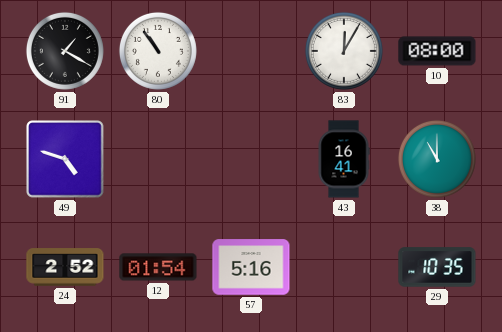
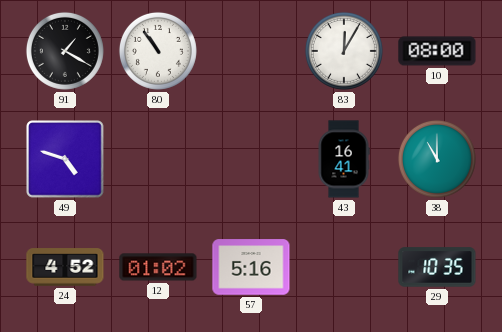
24: 2:52 -> 4:52 (65, 267)
12: 01:54 -> 01:02 (158, 267)
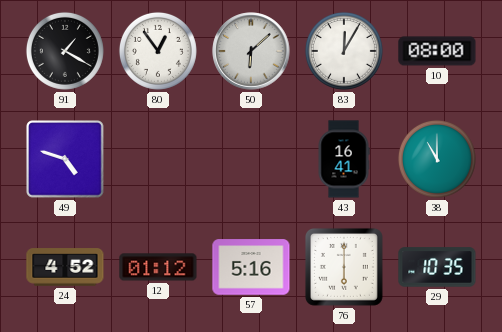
80: 10:54 -> 12:54 (158, 51)
50: none -> 6:08 (251, 51)
12: 01:02 -> 01:12 (158, 267)
76: none -> 6:00 (344, 267)
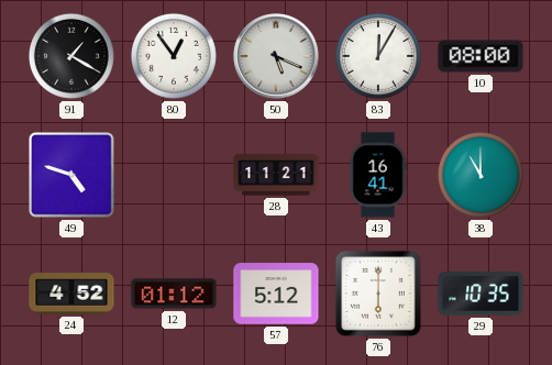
50: 6:08 -> 5:19 (276, 56)
28: none -> 11:21 (276, 175)
57: 5:16 -> 5:12 (276, 294)
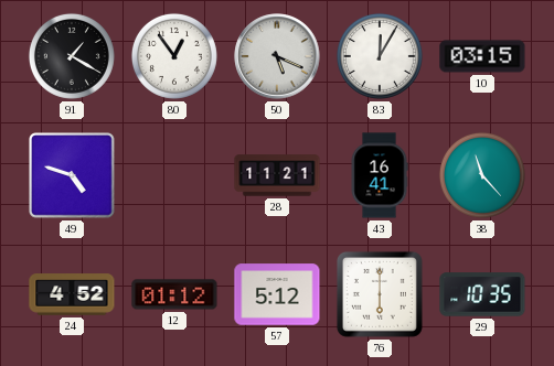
10: 08:00 -> 03:15 (482, 56)
38: 11:00 -> 11:23 (482, 175)
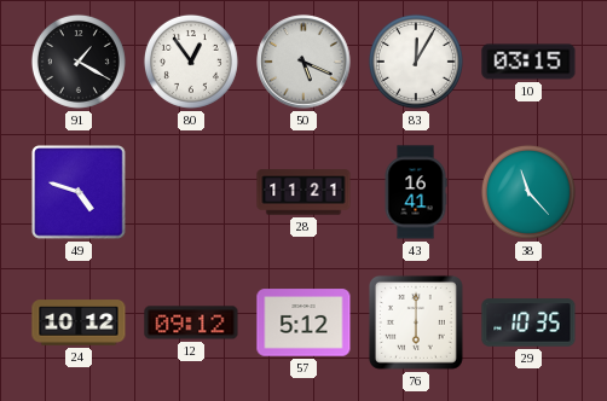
24: 4:52 -> 10:12 (79, 322)
12: 01:12 -> 09:12 (191, 322)
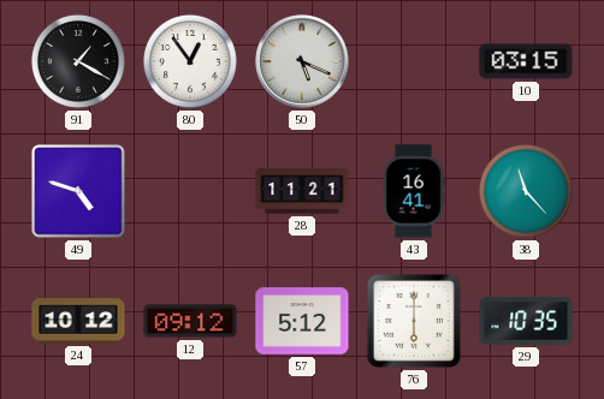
83: 12:05 -> none (416, 62)
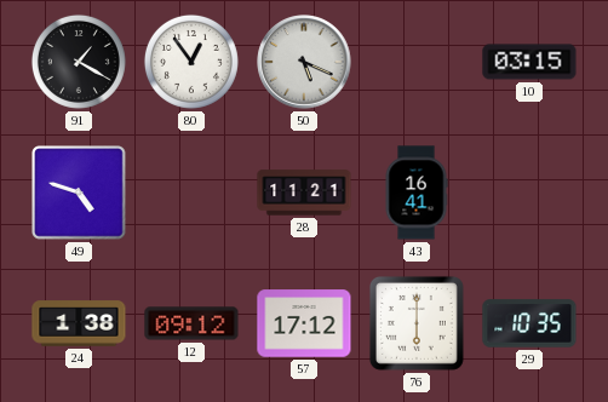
38: 11:23 -> none (526, 191)
24: 10:12 -> 1:38 (79, 323)
57: 5:12 -> 17:12 (304, 323)
